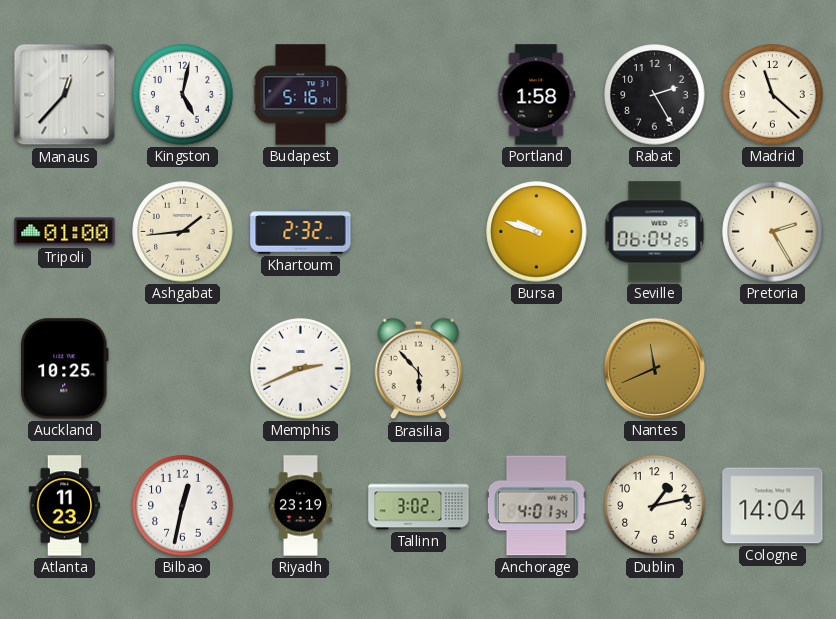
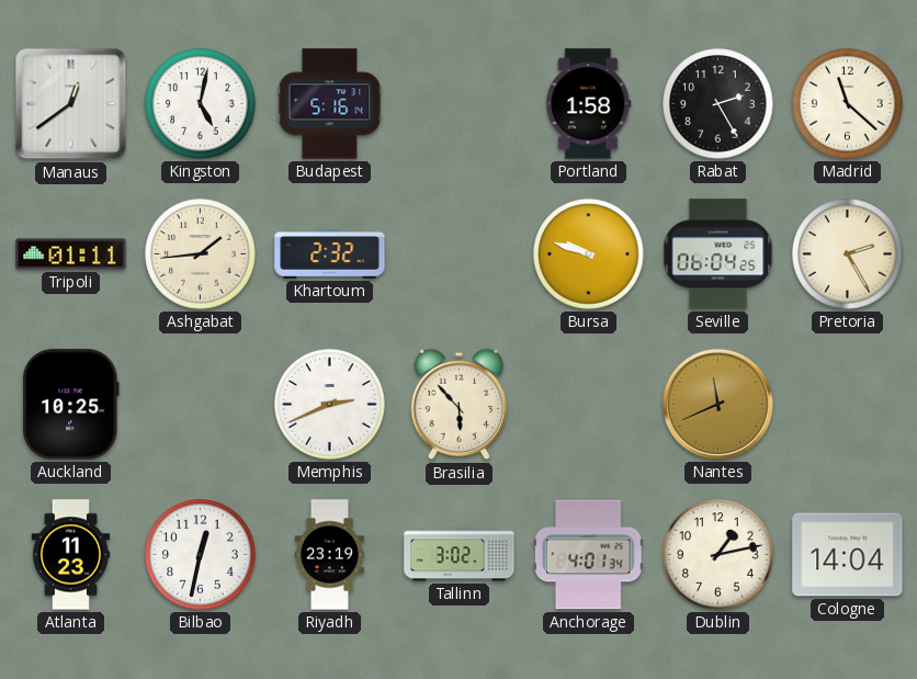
Manaus: 12:37 -> 12:39 (71, 104)
Tripoli: 01:00 -> 01:11 (71, 254)
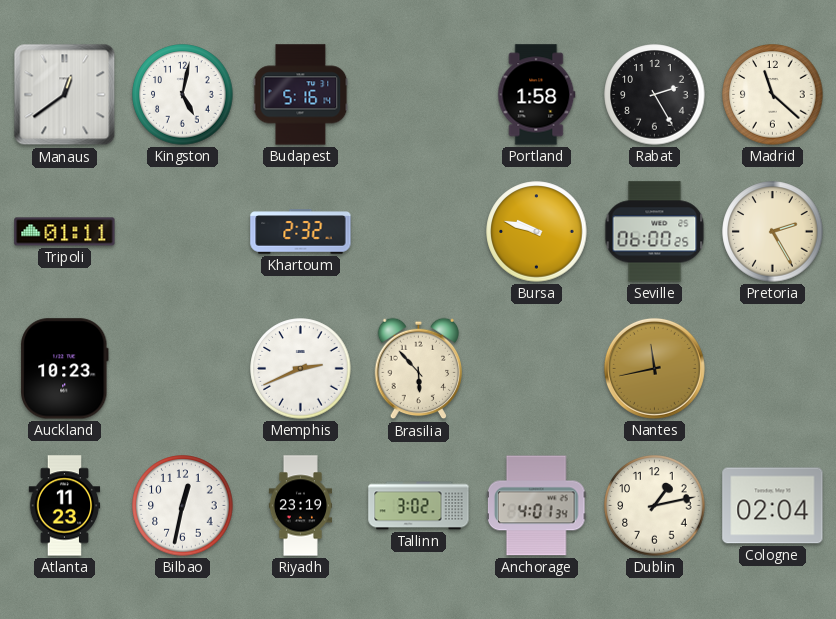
Ashgabat: 1:44 -> none (201, 254)
Seville: 06:04 -> 06:00 (655, 232)
Auckland: 10:25 -> 10:23 (65, 369)
Nantes: 11:41 -> 11:43 (654, 368)
Cologne: 14:04 -> 02:04 (773, 506)
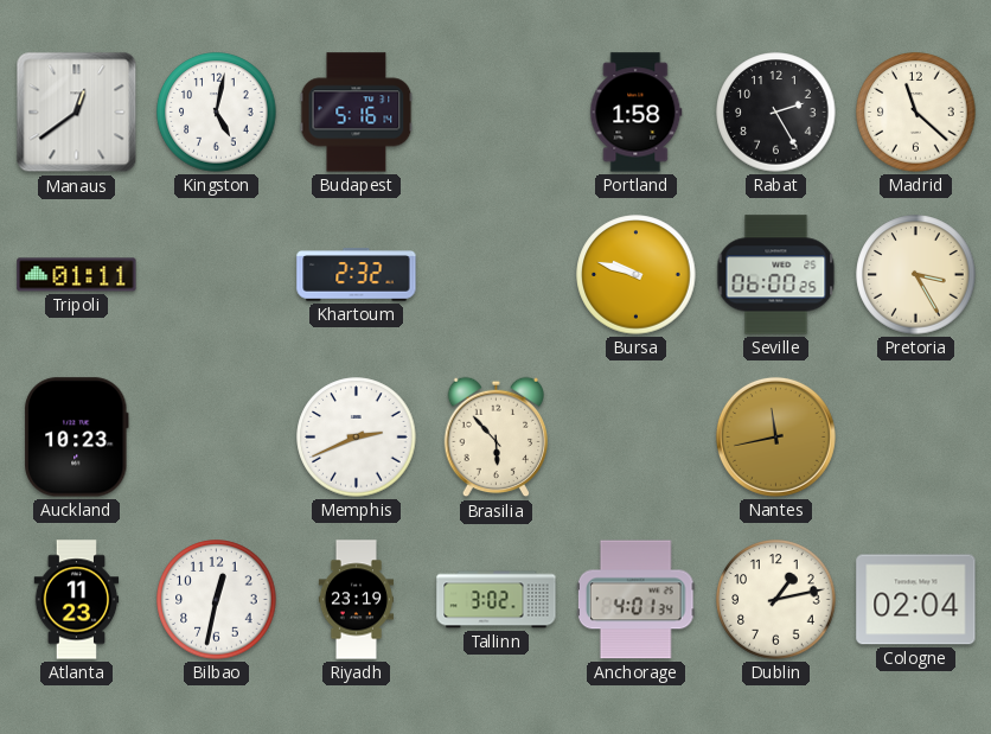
Pretoria: 2:25 -> 3:25 (916, 275)
